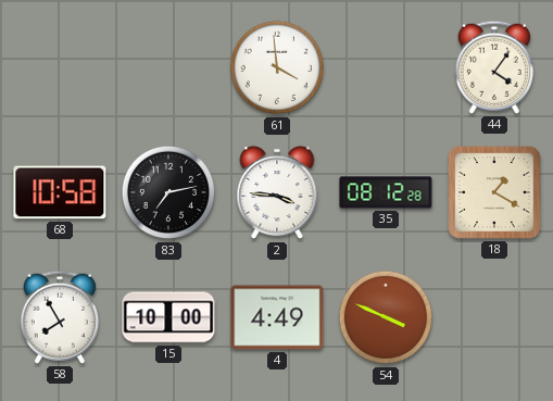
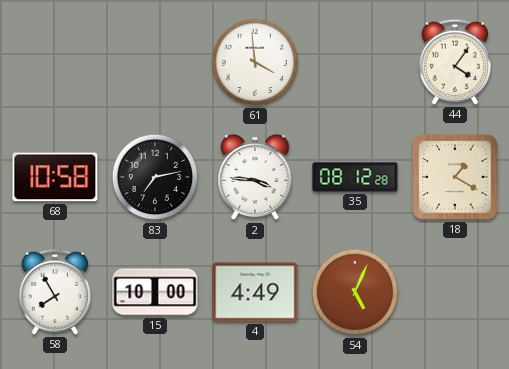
54: 3:49 -> 5:04 (355, 292)
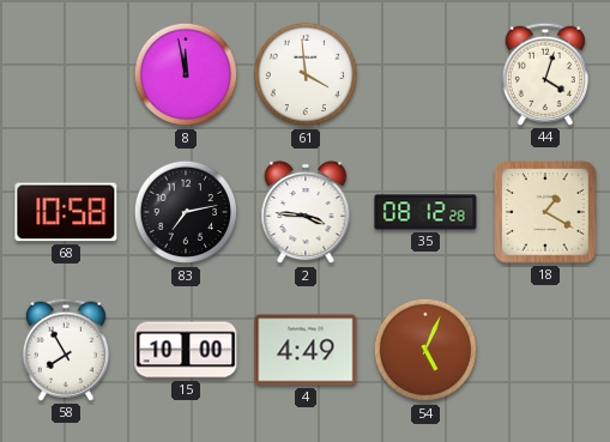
8: none -> 11:58 (186, 74)
44: 4:06 -> 4:03 (545, 74)
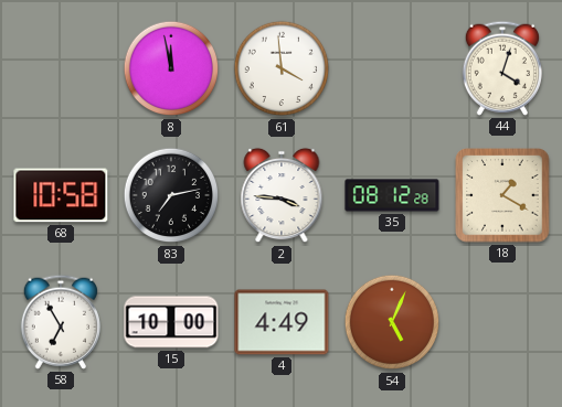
58: 7:55 -> 6:55 (61, 322)
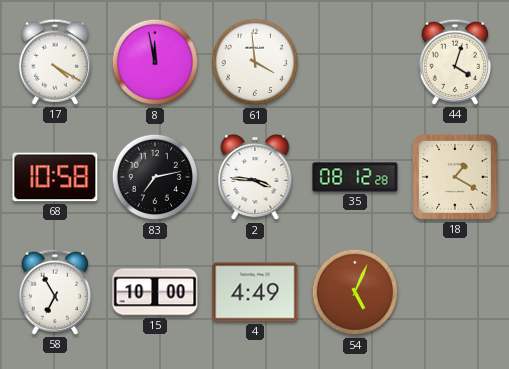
17: none -> 4:20 (55, 62)
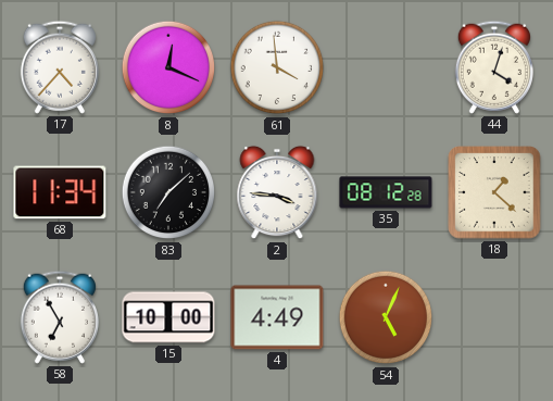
17: 4:20 -> 4:37 (60, 67)
8: 11:58 -> 12:19 (168, 67)
68: 10:58 -> 11:34 (60, 192)
83: 7:13 -> 7:08 (168, 192)
18: 1:20 -> 1:22 (494, 192)
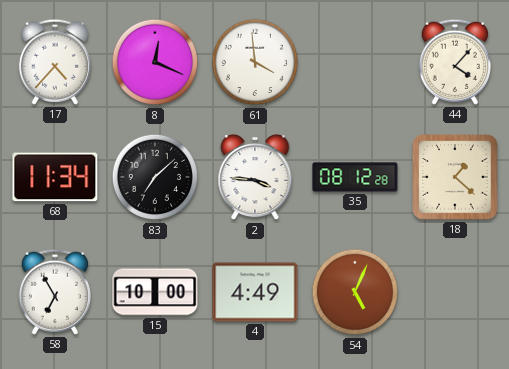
44: 4:03 -> 4:07 (455, 62)
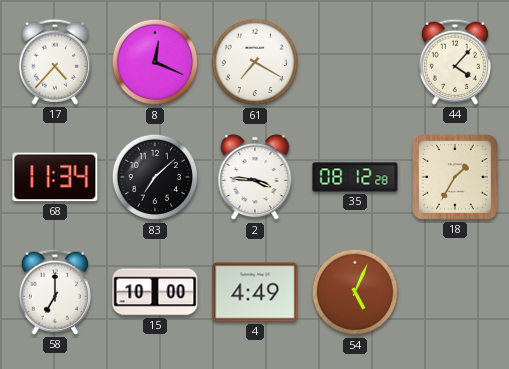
61: 3:59 -> 7:20 (255, 62)
18: 1:22 -> 1:35 (455, 177)
58: 6:55 -> 7:00 (55, 292)
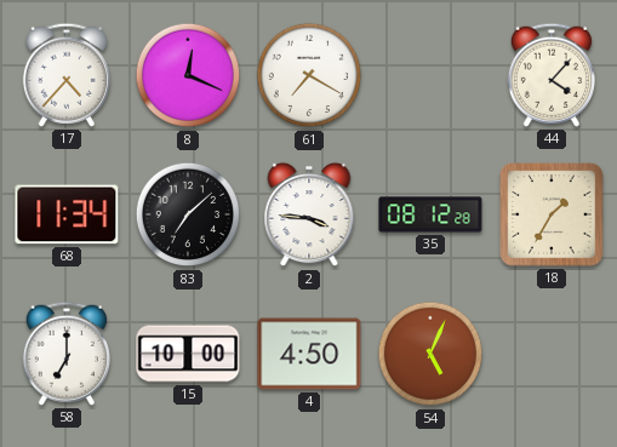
4: 4:49 -> 4:50 (309, 354)
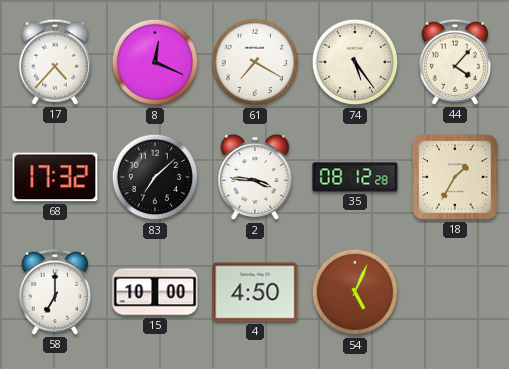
74: none -> 5:24 (355, 62)
68: 11:34 -> 17:32 (55, 177)
